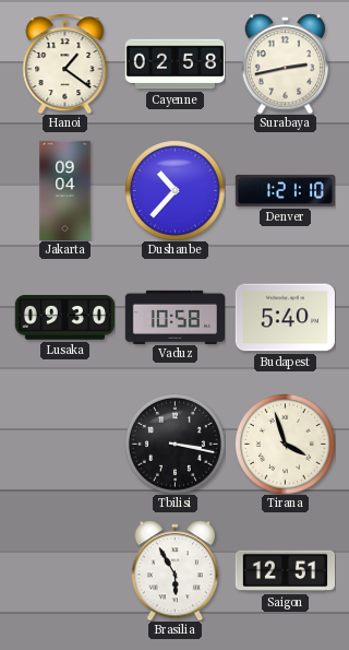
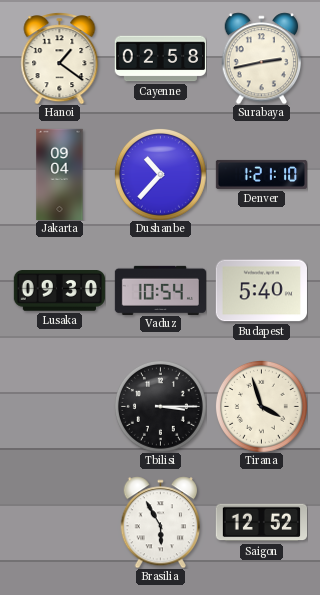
Vaduz: 10:58 -> 10:54 (160, 290)
Tbilisi: 3:17 -> 3:15 (160, 406)
Saigon: 12:51 -> 12:52 (261, 523)
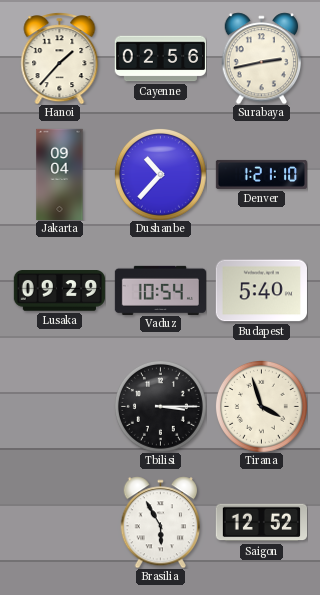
Hanoi: 1:21 -> 1:37 (60, 58)
Cayenne: 02:58 -> 02:56 (160, 59)
Lusaka: 09:30 -> 09:29 (59, 291)
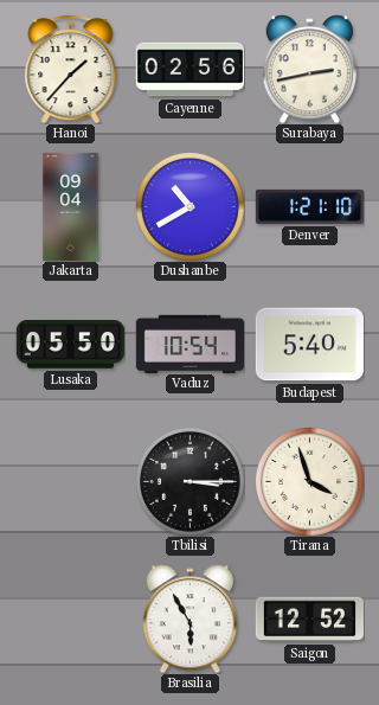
Dushanbe: 10:37 -> 10:40 (189, 206)
Lusaka: 09:29 -> 05:50 (70, 345)
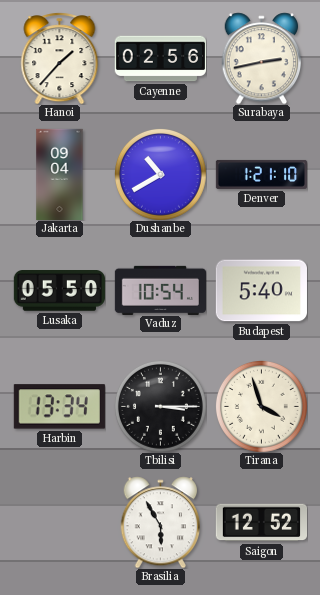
Harbin: none -> 13:34 (59, 407)
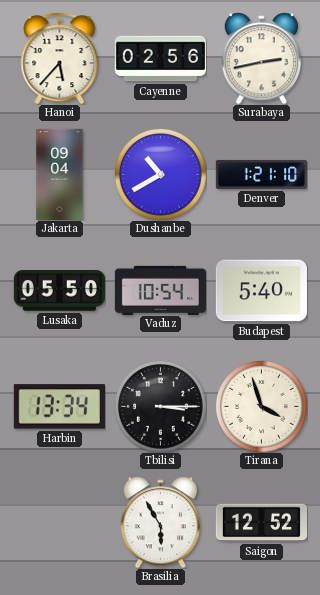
Hanoi: 1:37 -> 5:37 (60, 58)
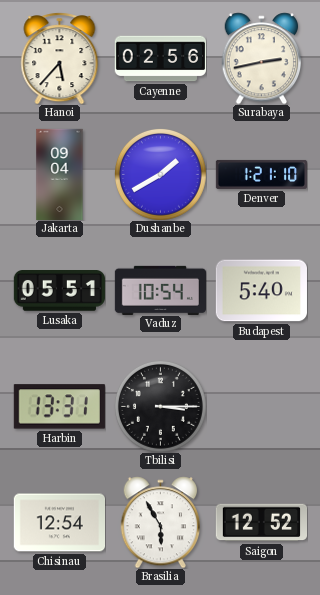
Dushanbe: 10:40 -> 1:40 (160, 174)
Lusaka: 05:50 -> 05:51 (59, 291)
Harbin: 13:34 -> 13:31 (59, 407)
Tirana: 3:57 -> none (261, 406)
Chisinau: none -> 12:54 (59, 523)
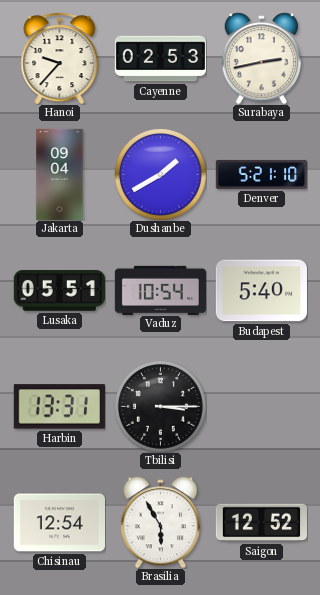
Hanoi: 5:37 -> 9:37 (60, 58)
Cayenne: 02:56 -> 02:53 (160, 59)
Denver: 1:21 -> 5:21 (261, 174)
